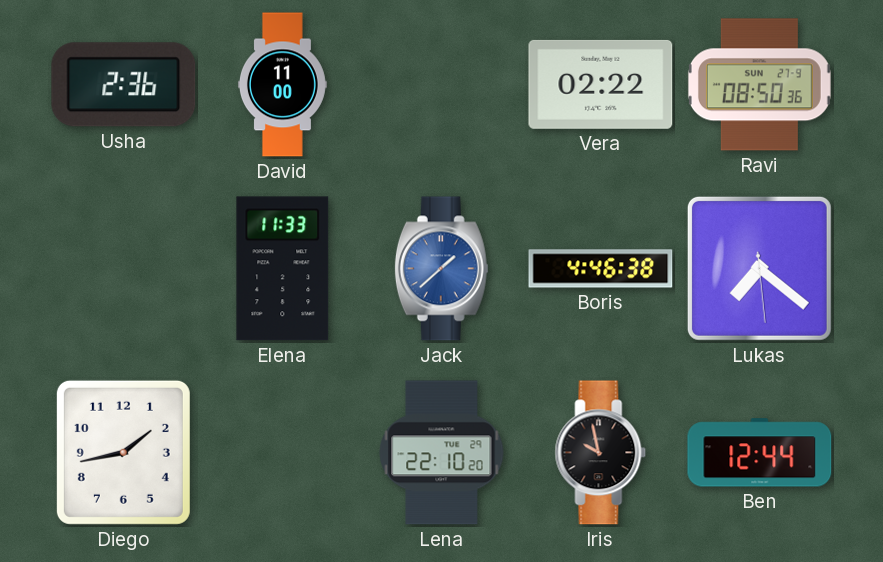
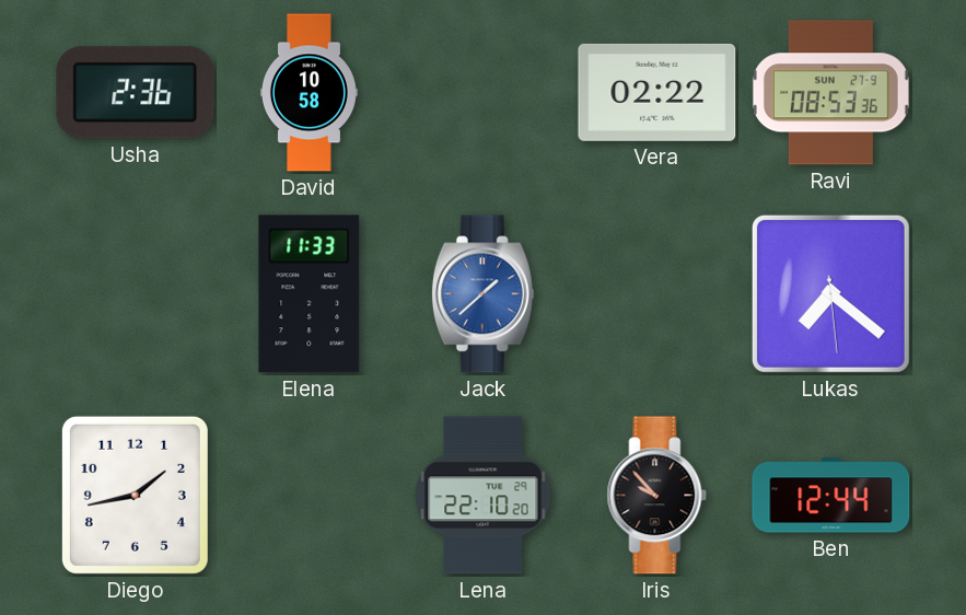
David: 11:00 -> 10:58 (309, 93)
Ravi: 08:50 -> 08:53 (830, 93)
Boris: 4:46 -> none (601, 269)
Iris: 9:58 -> 9:53 (657, 496)
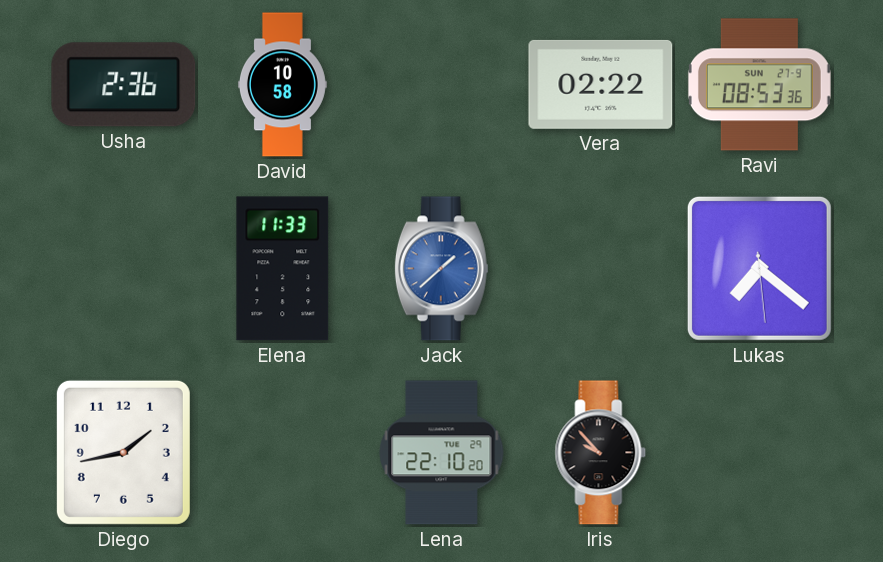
Ben: 12:44 -> none (831, 496)
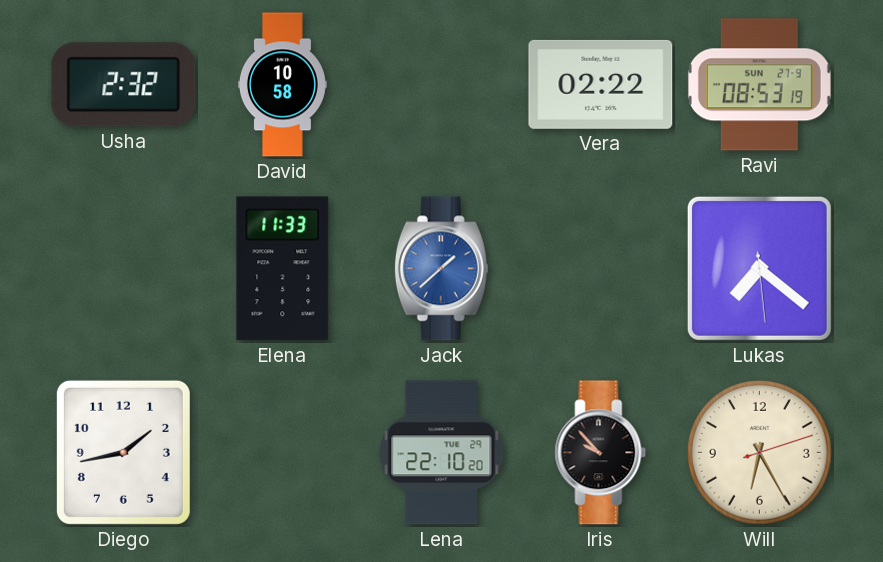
Usha: 2:36 -> 2:32 (124, 85)
Ravi: 08:53:36 -> 08:53:19 (759, 85)
Will: none -> 6:25 (759, 452)
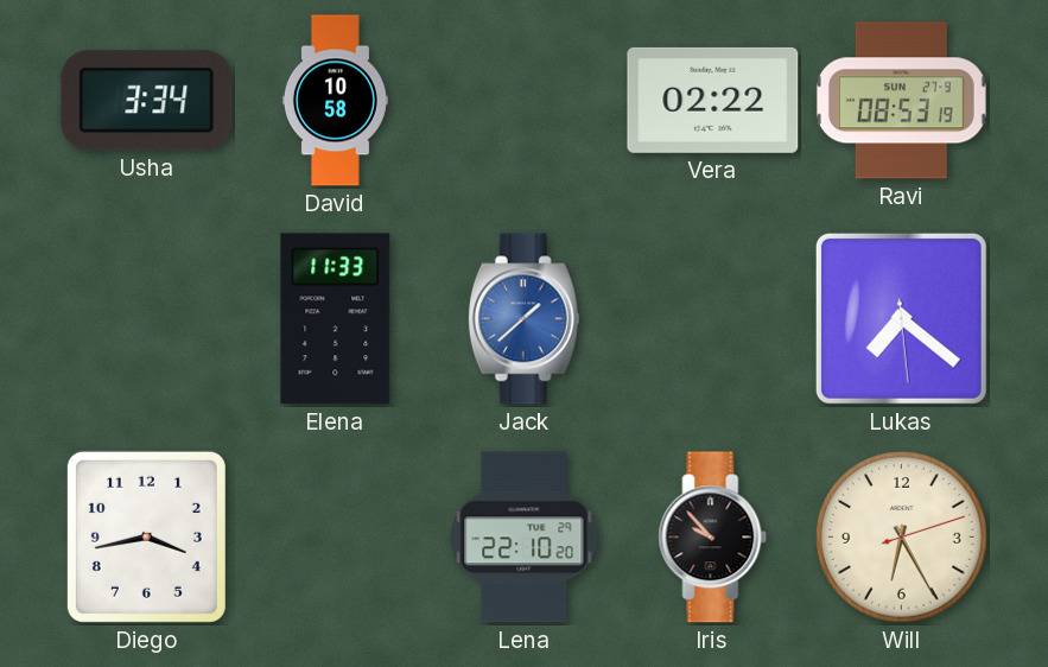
Usha: 2:32 -> 3:34 (147, 101)
Diego: 1:43 -> 3:43 (146, 536)
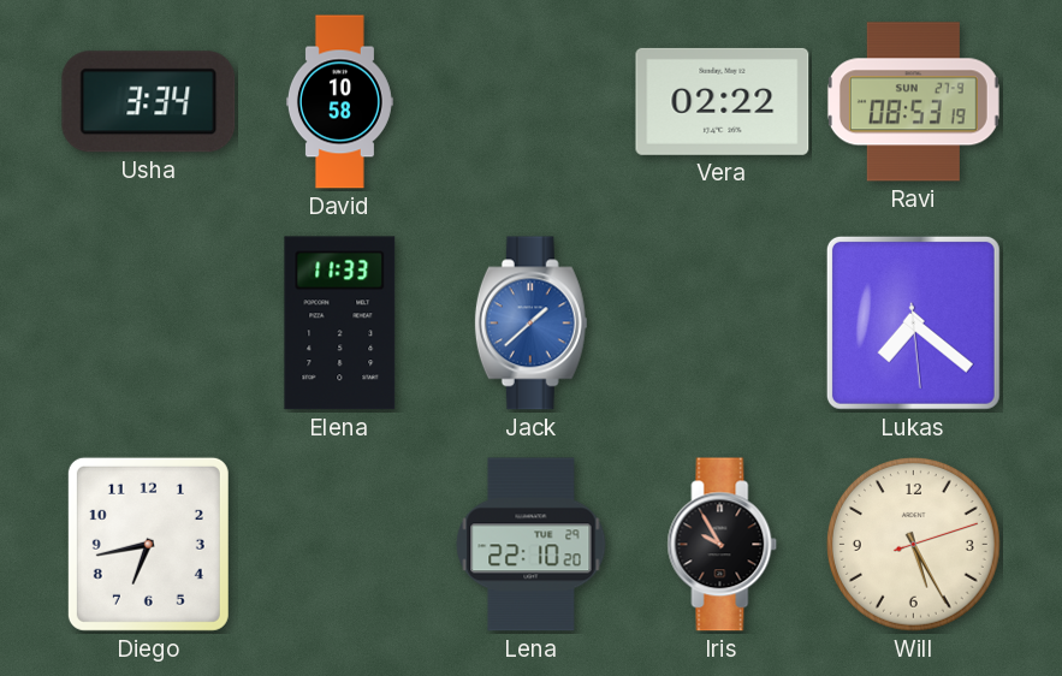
Diego: 3:43 -> 6:43 (148, 544)
Iris: 9:53 -> 9:55 (723, 545)
Will: 6:25 -> 5:25 (913, 544)
